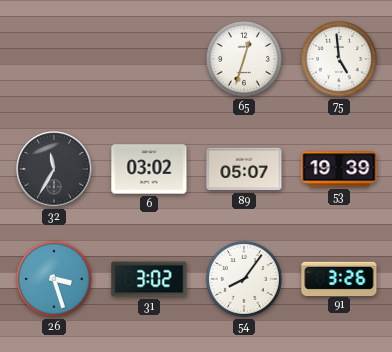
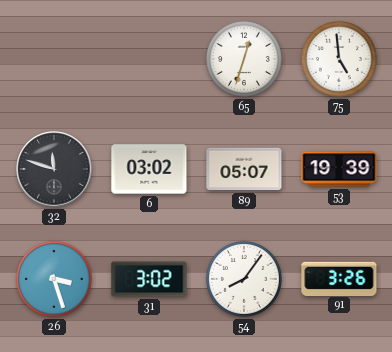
32: 11:35 -> 11:48 (54, 169)
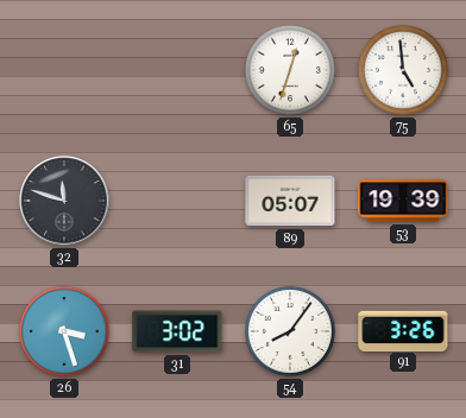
6: 03:02 -> none (149, 169)
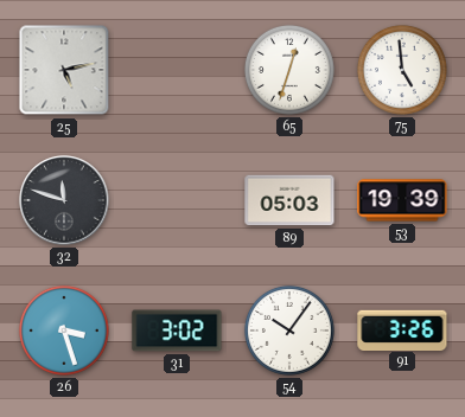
25: none -> 5:13 (64, 70)
89: 05:07 -> 05:03 (289, 200)
54: 8:06 -> 10:06 (289, 331)
